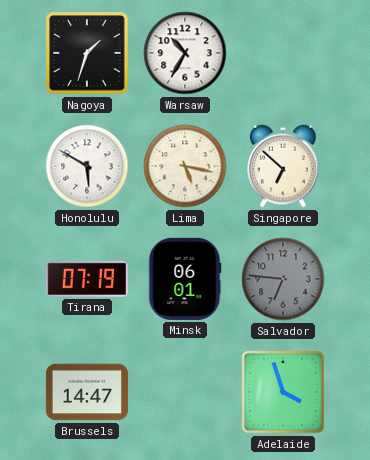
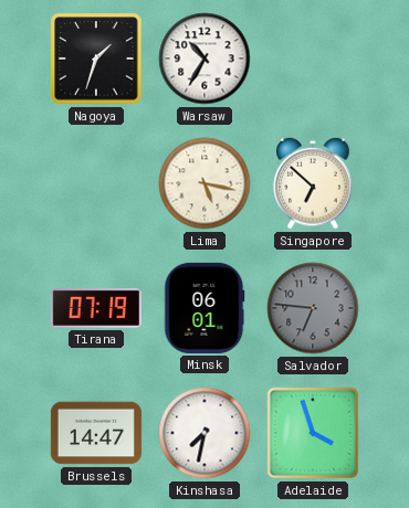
Honolulu: 5:50 -> none (87, 166)
Kinshasa: none -> 7:32 (204, 433)
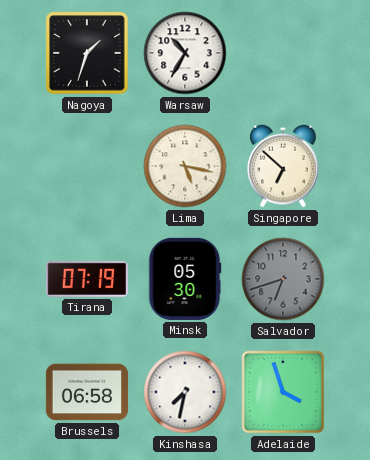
Minsk: 06:01 -> 05:30 (185, 279)
Salvador: 6:46 -> 6:42 (283, 279)
Brussels: 14:47 -> 06:58 (87, 392)
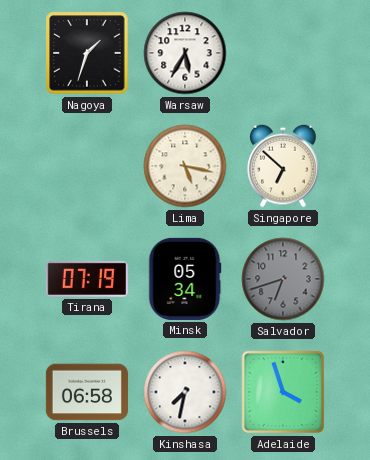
Warsaw: 10:35 -> 5:35 (185, 53)
Minsk: 05:30 -> 05:34 (185, 279)
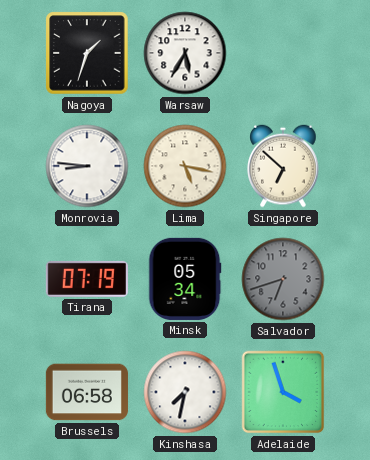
Monrovia: none -> 8:46 (87, 166)
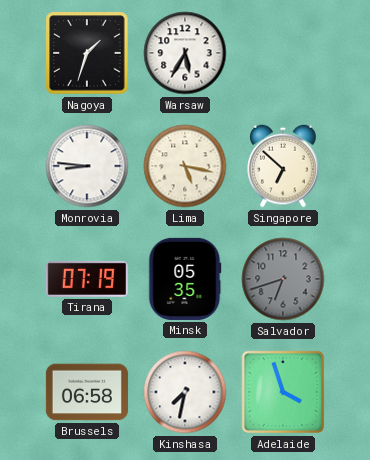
Minsk: 05:34 -> 05:35 (185, 279)
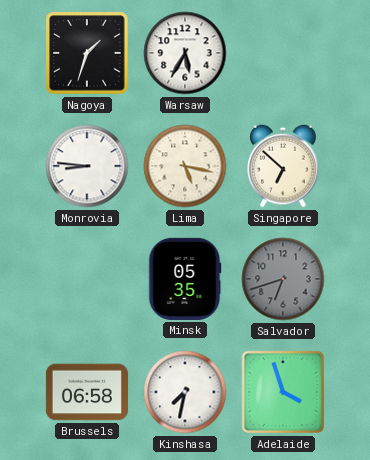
Tirana: 07:19 -> none (87, 279)
